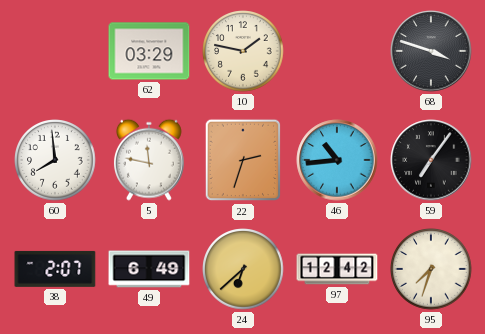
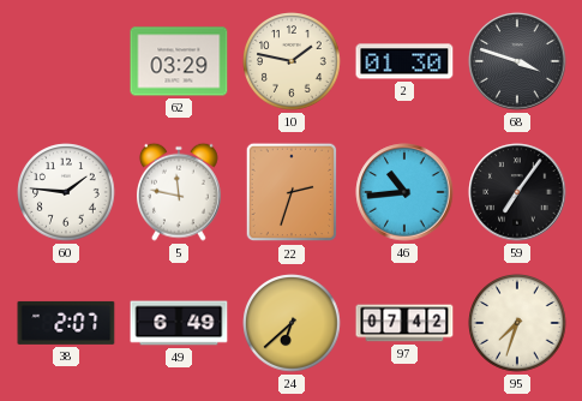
2: none -> 01:30 (404, 61)
60: 7:59 -> 1:46 (66, 192)
97: 12:42 -> 07:42 (404, 323)
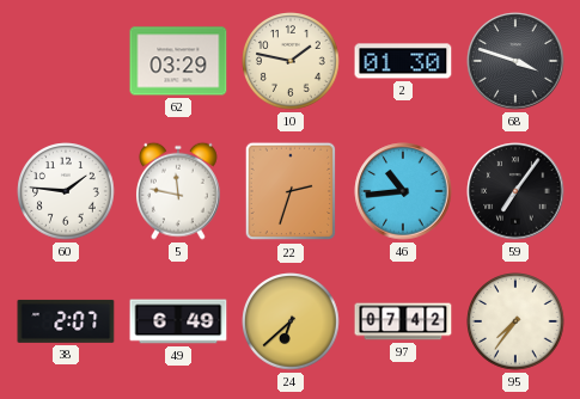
95: 7:33 -> 7:36 (515, 321)
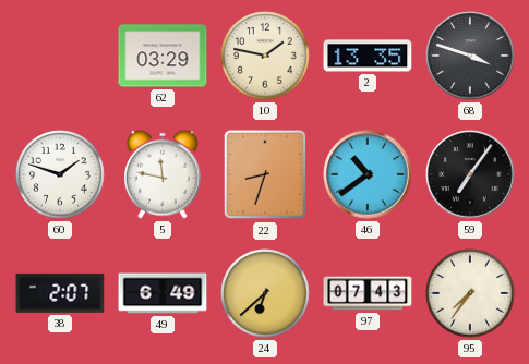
2: 01:30 -> 13:35 (368, 56)
60: 1:46 -> 1:48 (60, 174)
22: 2:33 -> 8:33 (265, 174)
46: 10:44 -> 10:39 (368, 174)
97: 07:42 -> 07:43 (368, 293)
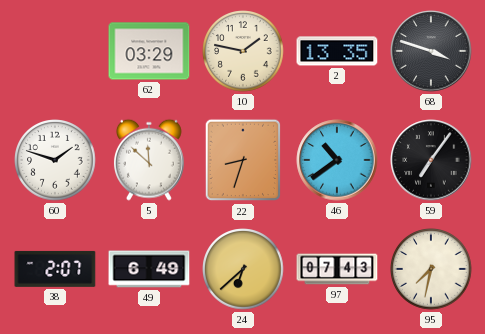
5: 11:47 -> 11:52 (149, 160)
95: 7:36 -> 7:32 (431, 269)
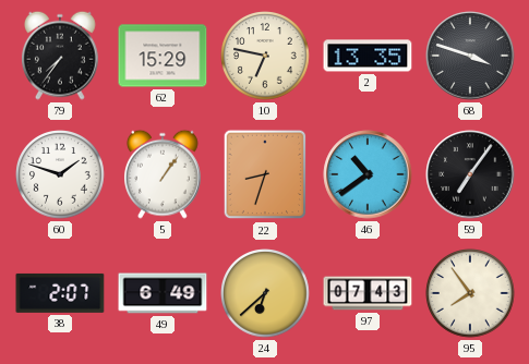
79: none -> 7:36 (60, 56)
62: 03:29 -> 15:29 (163, 56)
10: 1:47 -> 6:47 (265, 56)
5: 11:52 -> 1:06 (163, 174)
95: 7:32 -> 7:54 (470, 293)
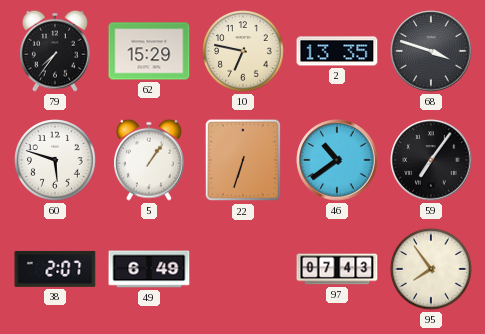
60: 1:48 -> 5:48 (55, 160)
22: 8:33 -> 6:33 (243, 160)
24: 6:38 -> none (265, 293)
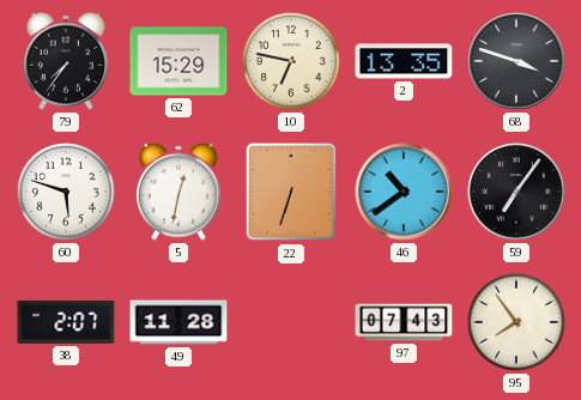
5: 1:06 -> 12:32 (178, 192)
49: 6:49 -> 11:28 (178, 322)
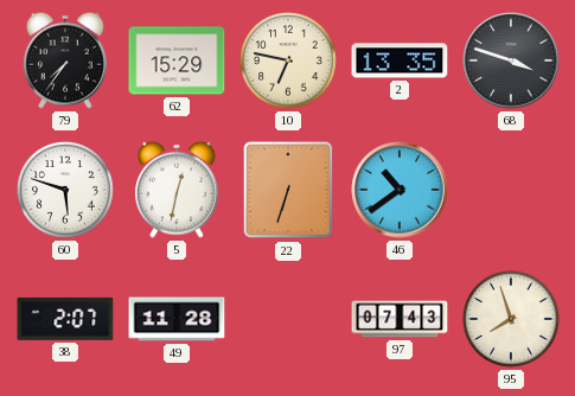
59: 7:06 -> none (516, 192)
95: 7:54 -> 7:57 (511, 319)
